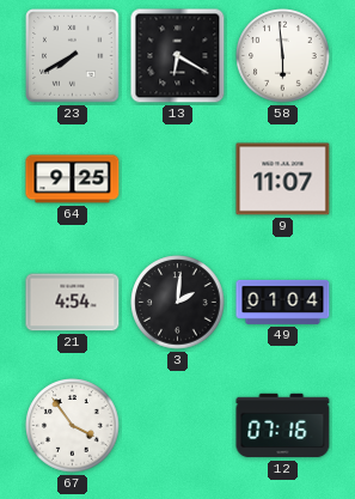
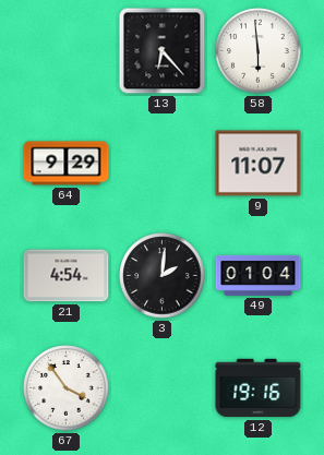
23: 7:40 -> none (73, 56)
13: 6:20 -> 6:23 (163, 51)
64: 9:25 -> 9:29 (67, 164)
12: 07:16 -> 19:16 (259, 388)
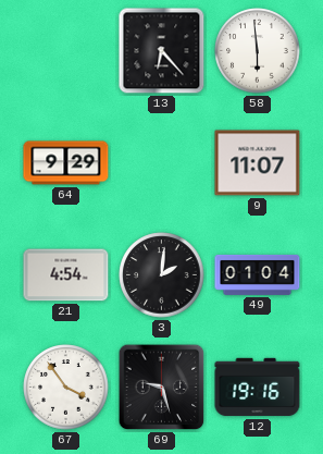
69: none -> 9:27 (162, 388)
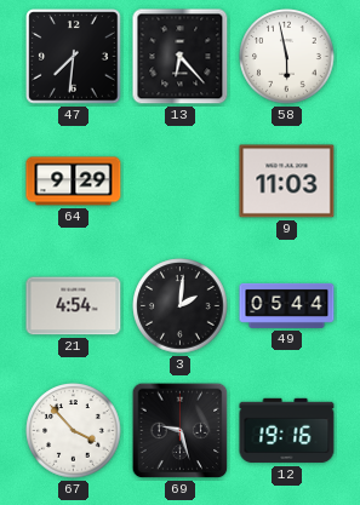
47: none -> 7:31 (74, 57)
58: 5:59 -> 5:58 (287, 57)
9: 11:07 -> 11:03 (287, 182)
49: 01:04 -> 05:44 (287, 305)
67: 3:54 -> 3:53 (74, 431)
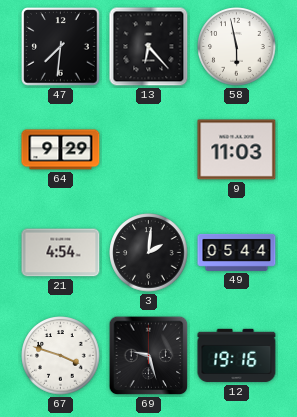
67: 3:53 -> 3:48 (61, 356)
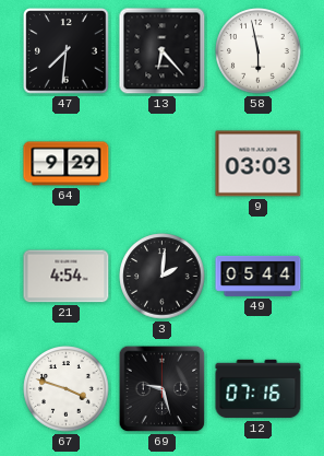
9: 11:03 -> 03:03 (259, 164)
12: 19:16 -> 07:16 (259, 389)
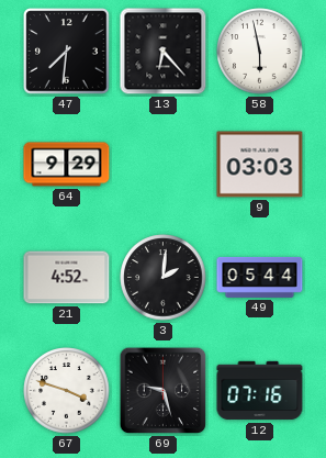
21: 4:54 -> 4:52 (67, 278)
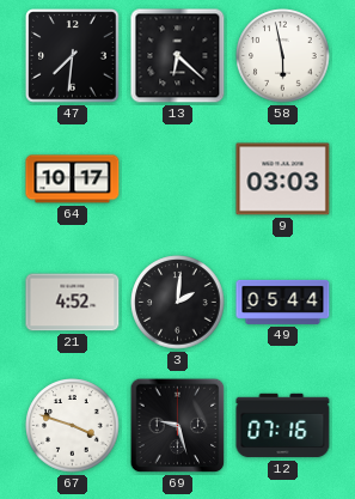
13: 6:23 -> 6:22 (178, 56)
64: 9:29 -> 10:17 (73, 179)
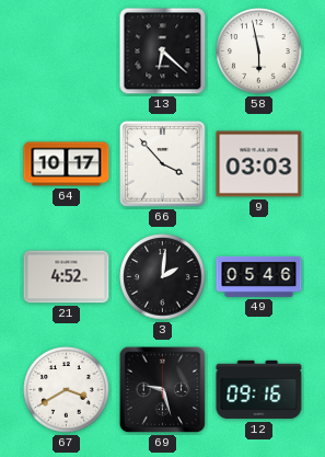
47: 7:31 -> none (73, 56)
66: none -> 3:53 (163, 164)
49: 05:44 -> 05:46 (259, 276)
67: 3:48 -> 3:40 (67, 390)
12: 07:16 -> 09:16 (259, 390)
